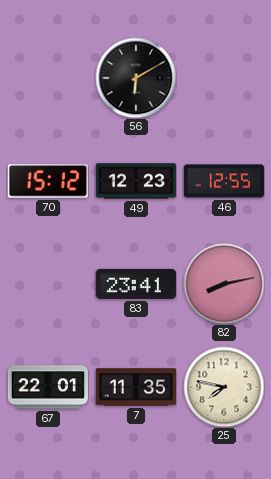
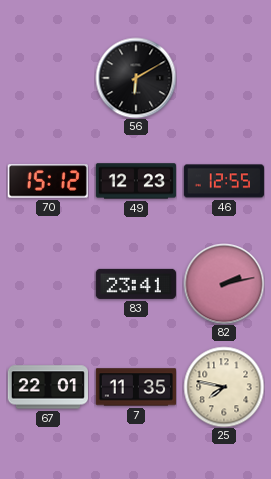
82: 8:13 -> 2:13 (224, 284)
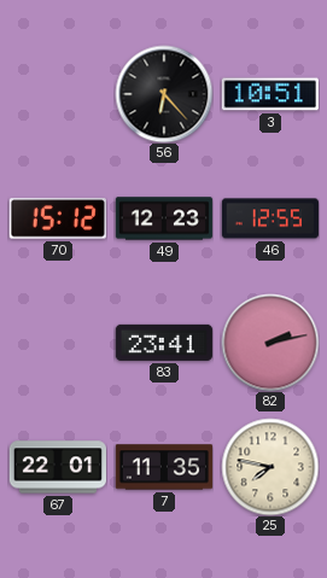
56: 6:10 -> 6:23 (164, 94)
3: none -> 10:51 (270, 94)
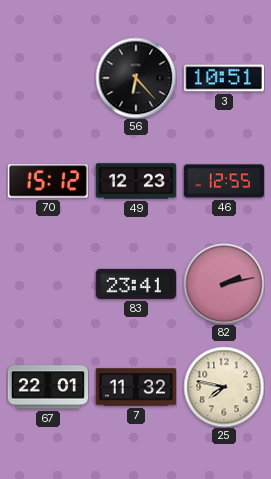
7: 11:35 -> 11:32 (135, 387)
